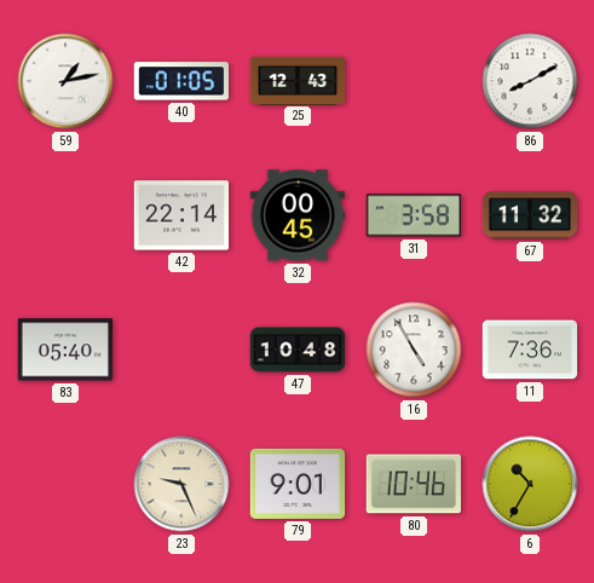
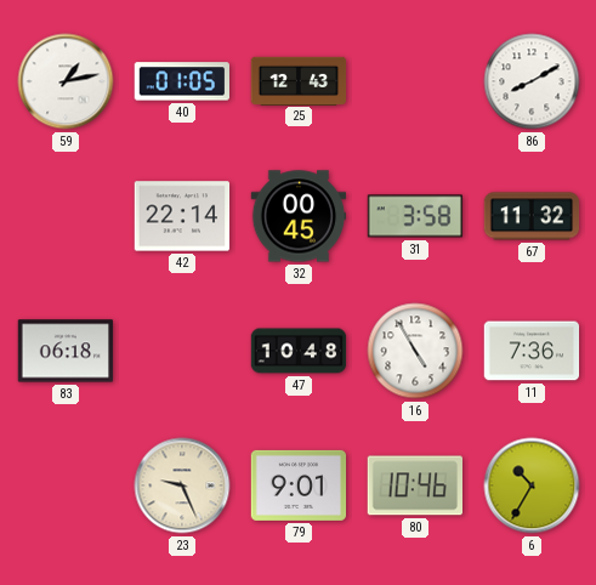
83: 05:40 -> 06:18 (66, 351)
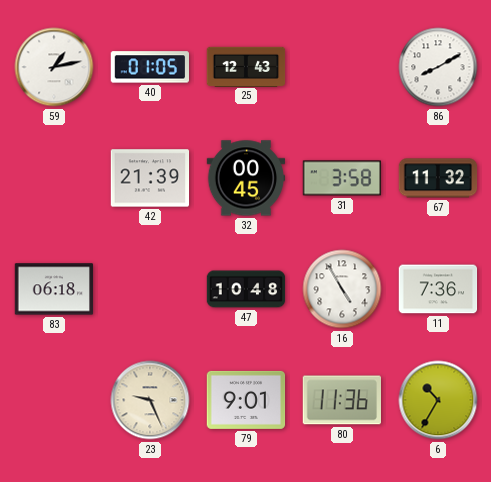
42: 22:14 -> 21:39 (150, 178)
80: 10:46 -> 11:36 (341, 400)
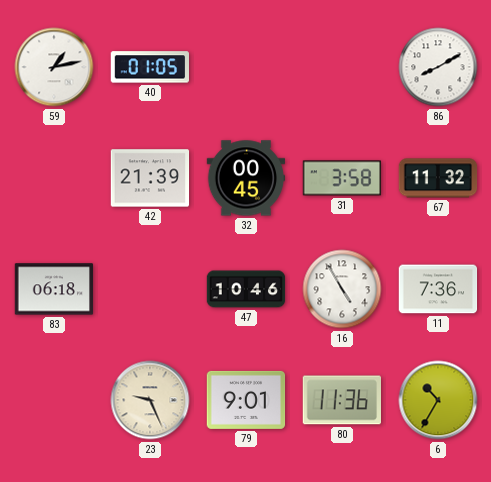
25: 12:43 -> none (246, 66)
47: 10:48 -> 10:46 (246, 289)
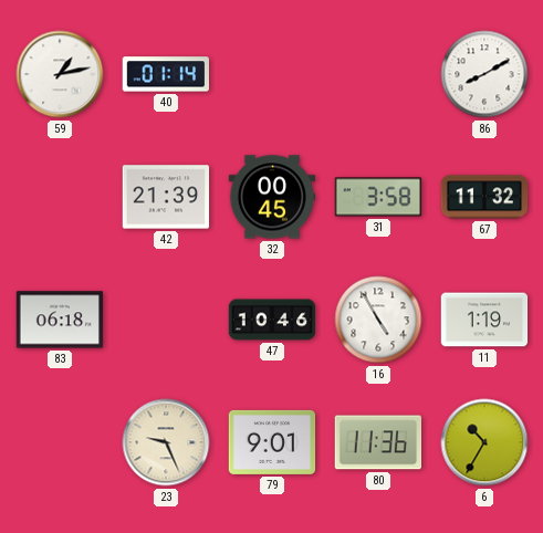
40: 01:05 -> 01:14 (165, 74)
11: 7:36 -> 1:19 (484, 320)
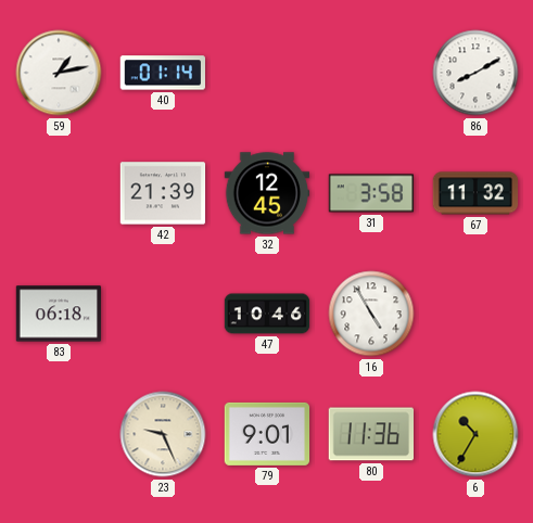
32: 00:45 -> 12:45 (267, 193)
11: 1:19 -> none (484, 320)
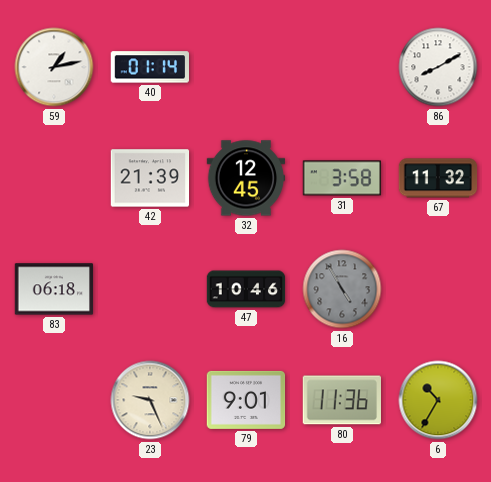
16 dial: white -> grey (342, 289)
